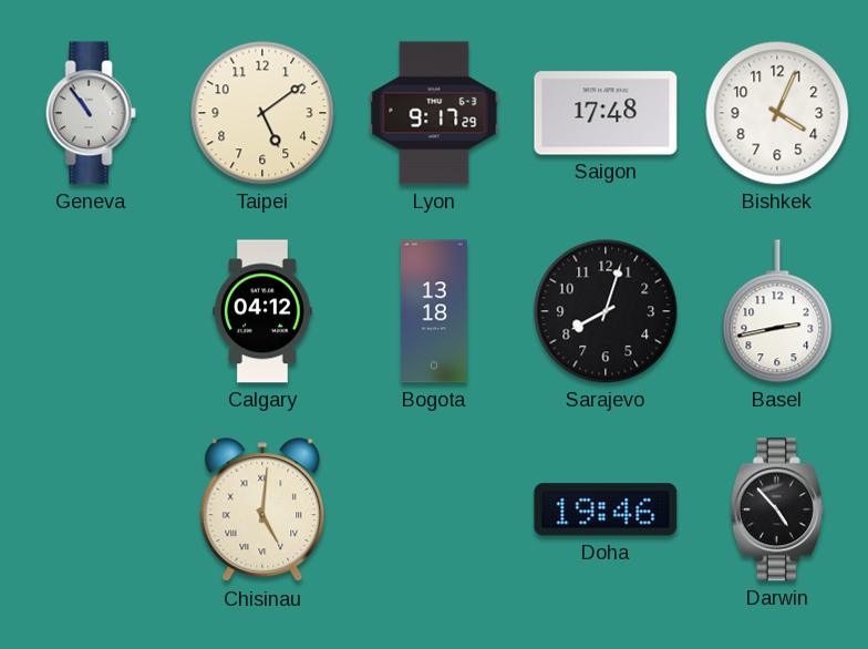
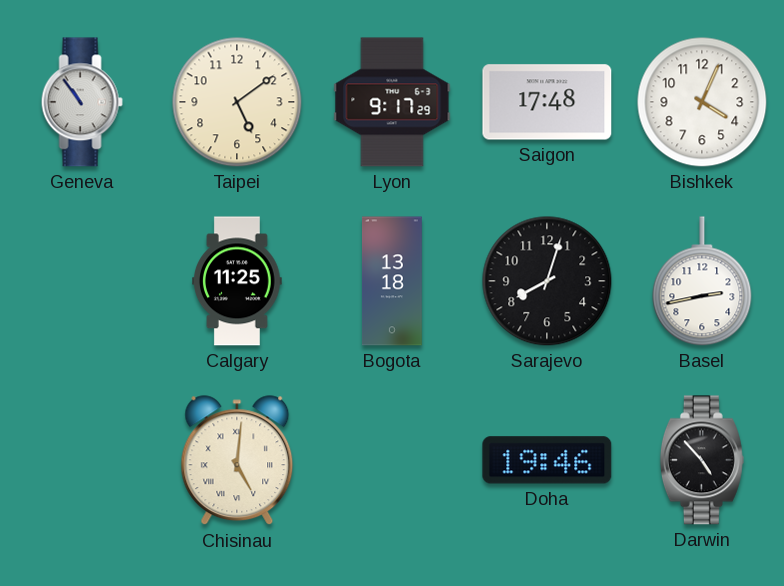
Calgary: 04:12 -> 11:25 (238, 281)
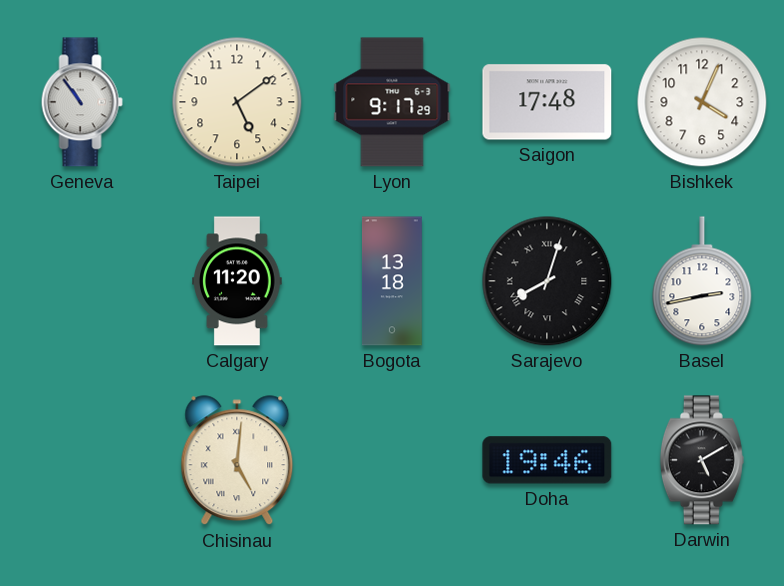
Calgary: 11:25 -> 11:20 (238, 281)
Sarajevo numerals: Arabic -> Roman (547, 281)
Darwin: 4:53 -> 5:10 (702, 460)
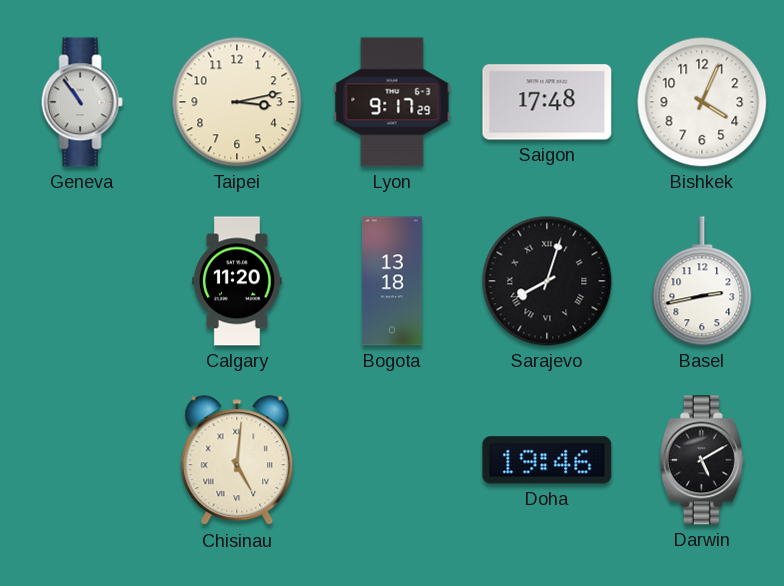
Taipei: 5:09 -> 3:13 (237, 102)
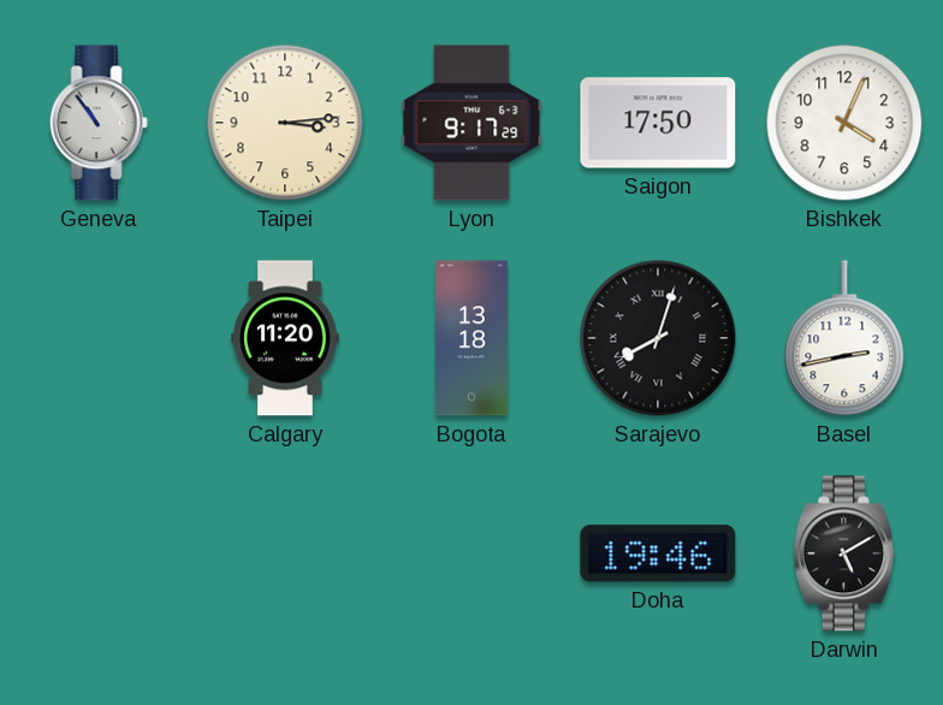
Taipei: 3:13 -> 3:14 (285, 123)
Saigon: 17:48 -> 17:50 (658, 123)
Chisinau: 5:01 -> none (237, 461)
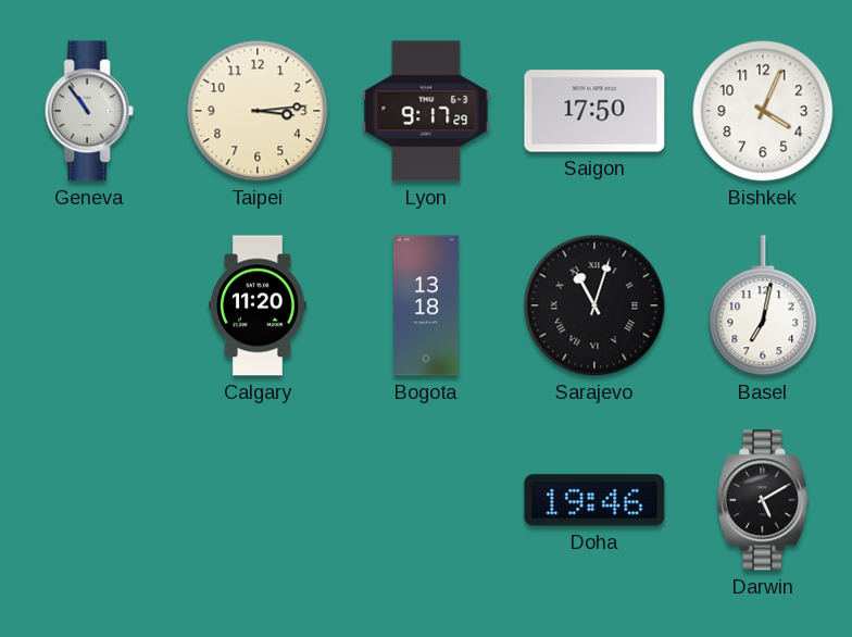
Sarajevo: 8:03 -> 11:03 (594, 305)
Basel: 2:43 -> 7:02 (763, 305)
